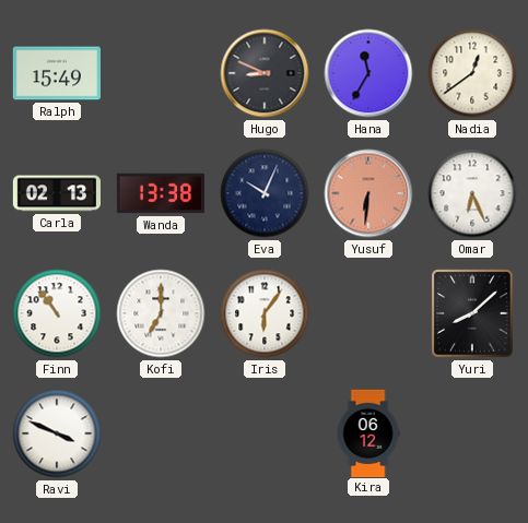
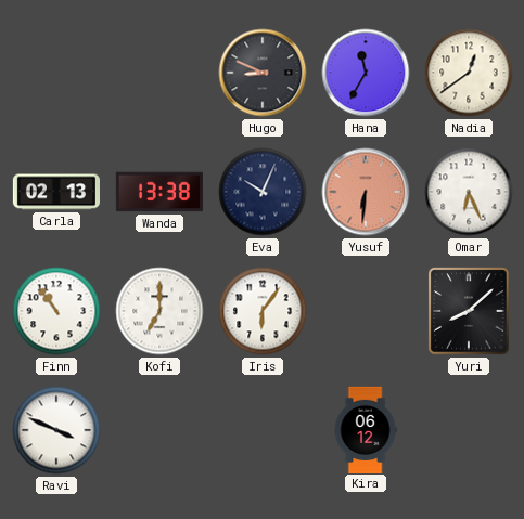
Ralph: 15:49 -> none (57, 73)
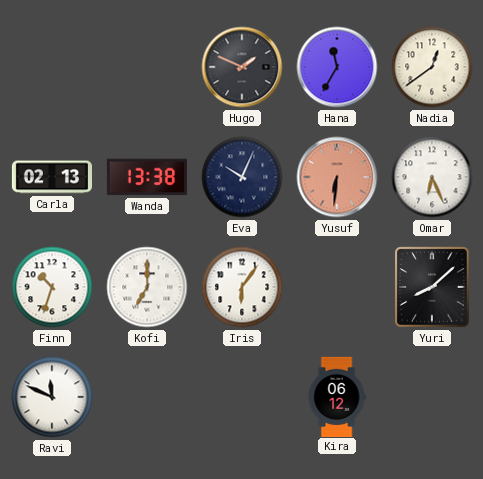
Hugo: 8:49 -> 1:49 (242, 67)
Finn: 10:54 -> 10:33 (52, 287)
Ravi: 3:49 -> 11:49 (52, 397)
